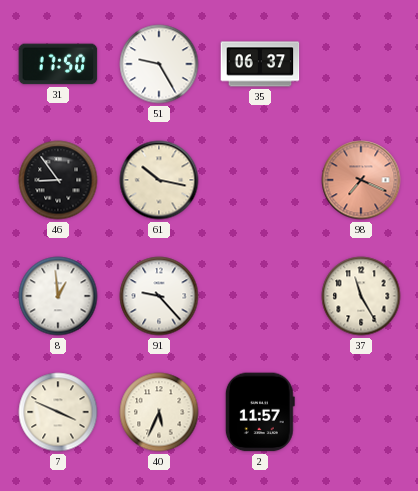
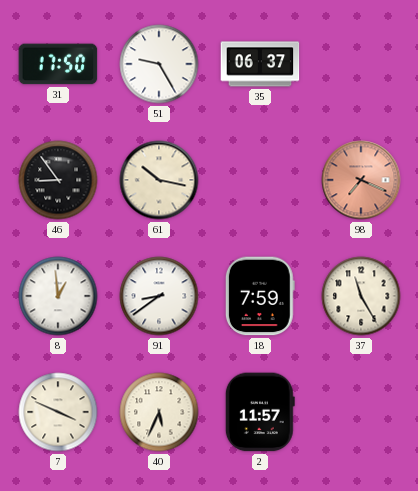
91: 9:23 -> 8:39 (159, 296)
18: none -> 7:59 (260, 296)
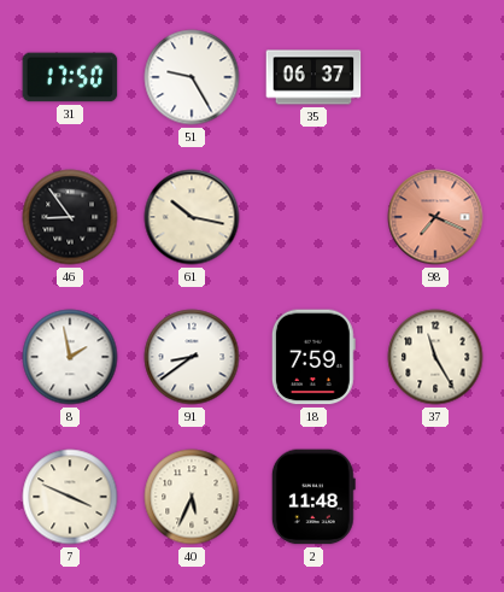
8: 12:59 -> 1:58 (70, 357)
2: 11:57 -> 11:48 (313, 497)
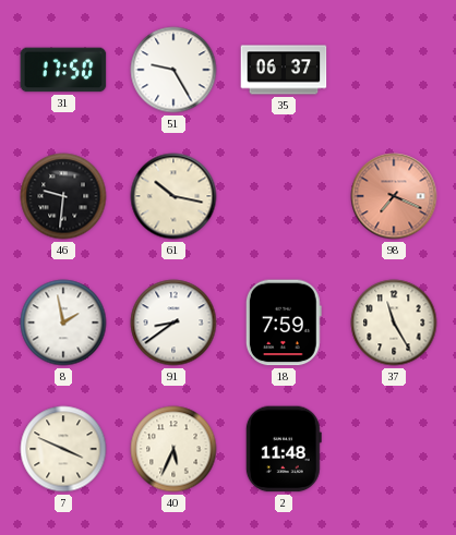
46: 8:54 -> 9:31 (63, 196)
